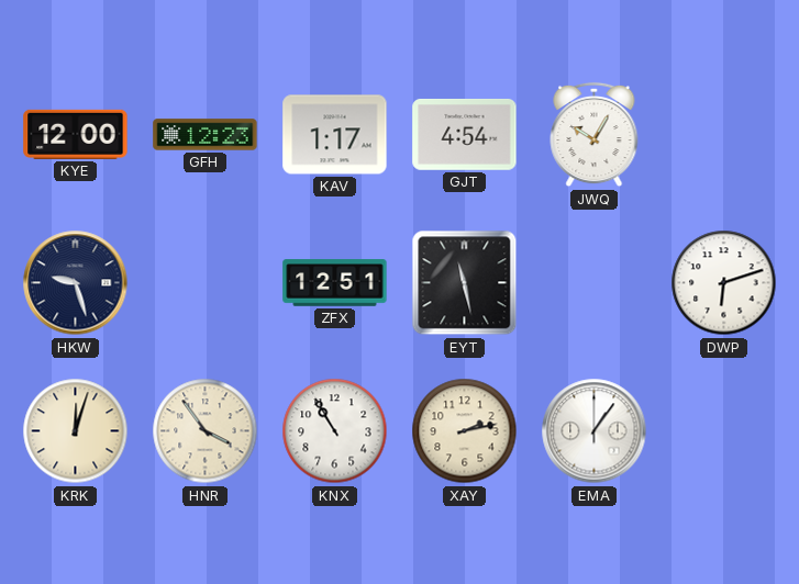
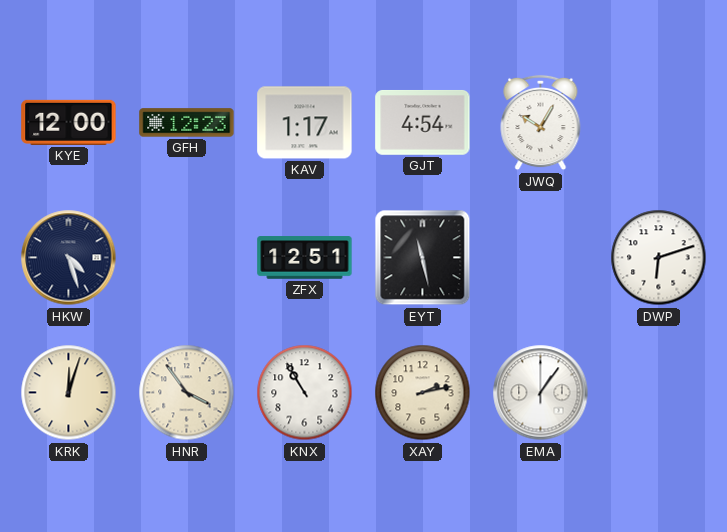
HKW: 9:27 -> 4:27 (69, 258)
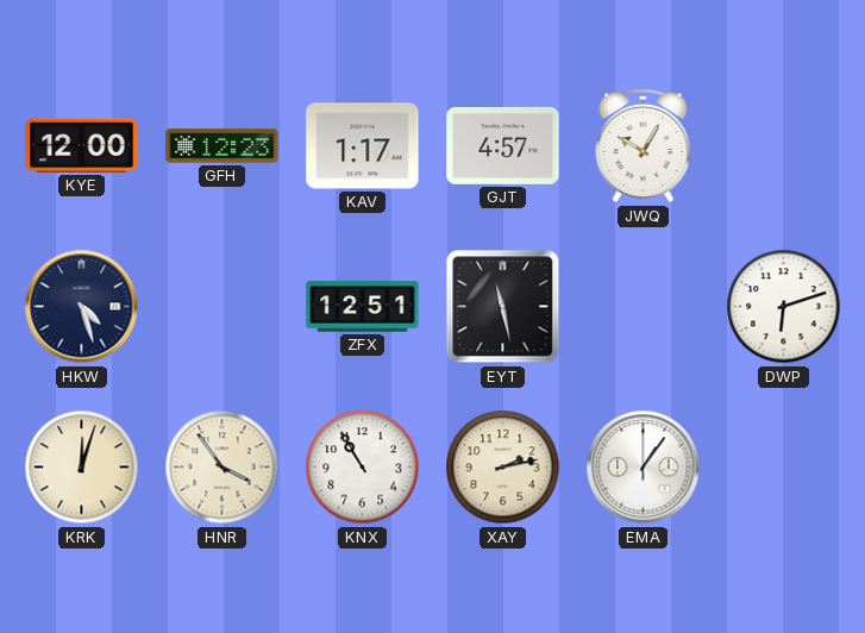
GJT: 4:54 -> 4:57 (503, 145)
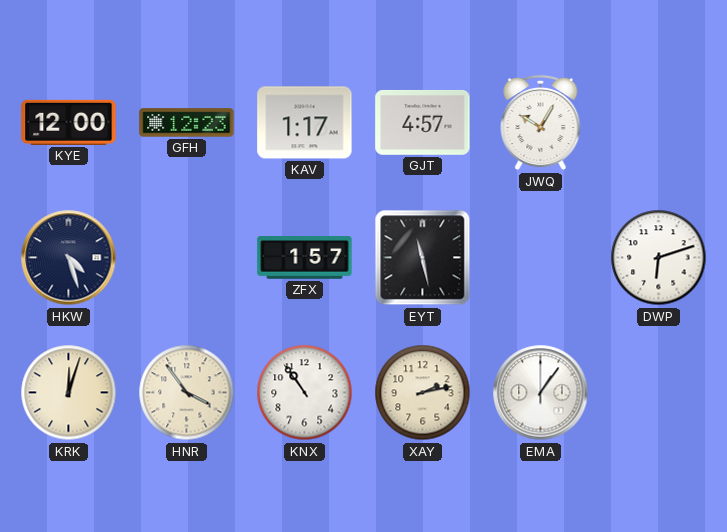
ZFX: 12:51 -> 1:57 (305, 258)
KNX: 10:55 -> 10:54 (305, 393)
